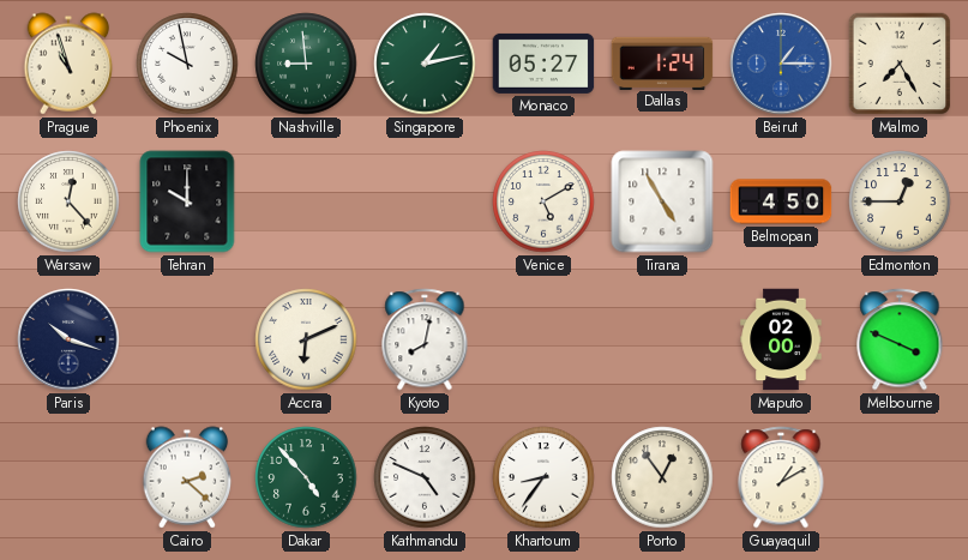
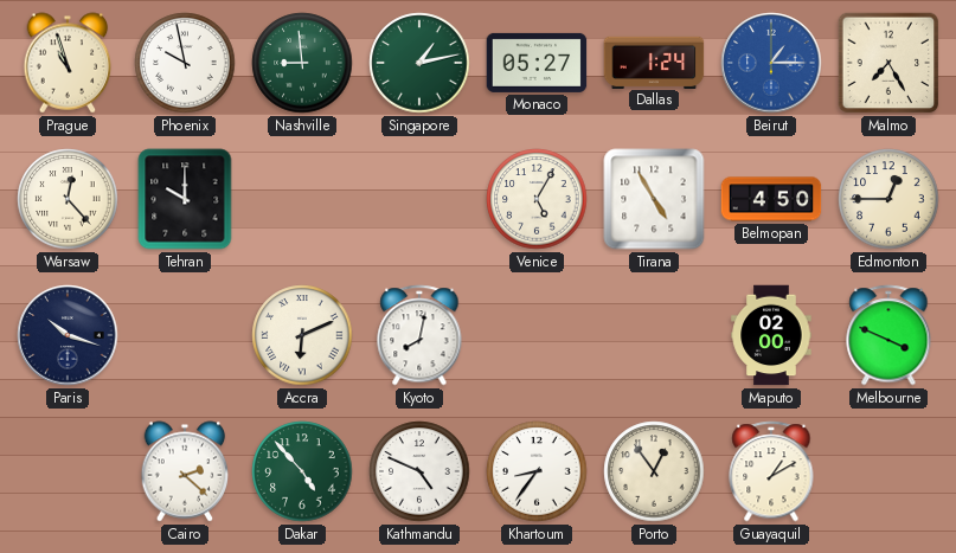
Venice: 5:10 -> 5:05 (537, 199)
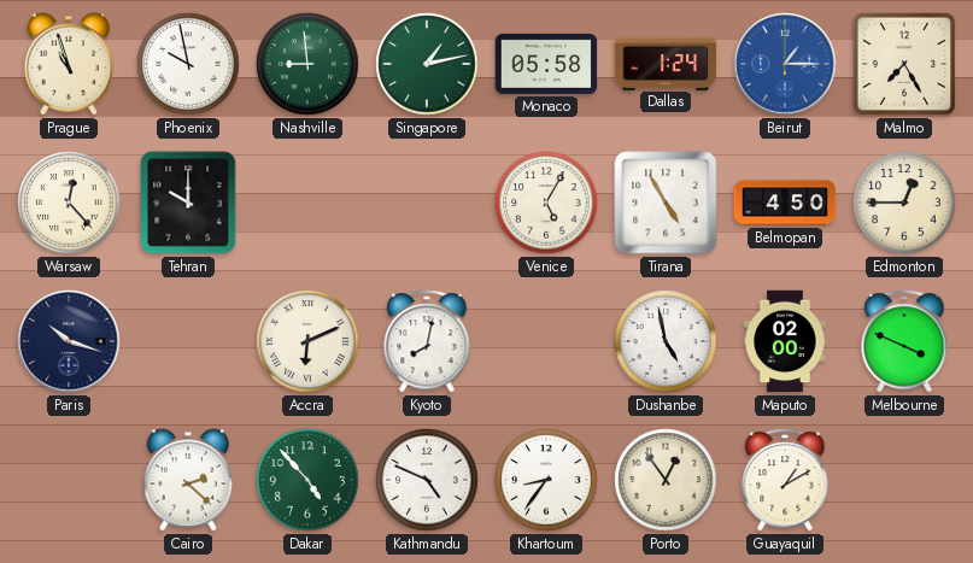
Monaco: 05:27 -> 05:58 (546, 64)
Dushanbe: none -> 4:58 (666, 341)
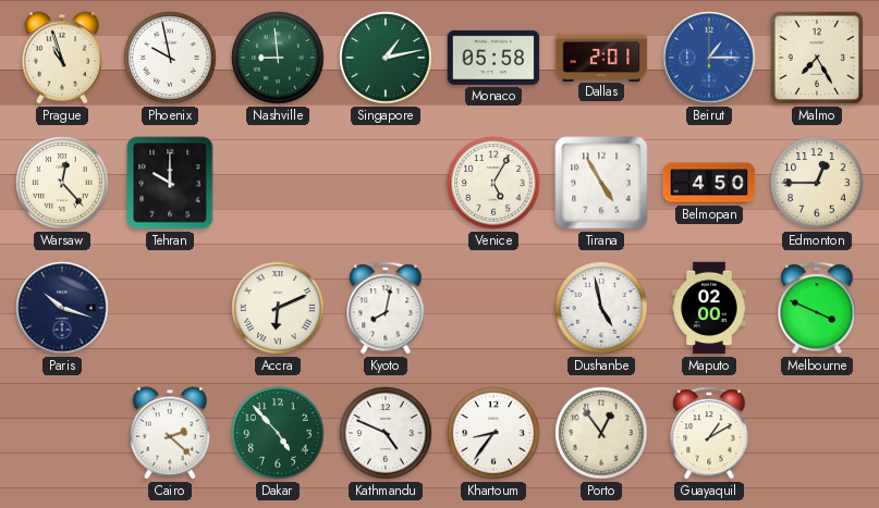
Dallas: 1:24 -> 2:01 (601, 57)
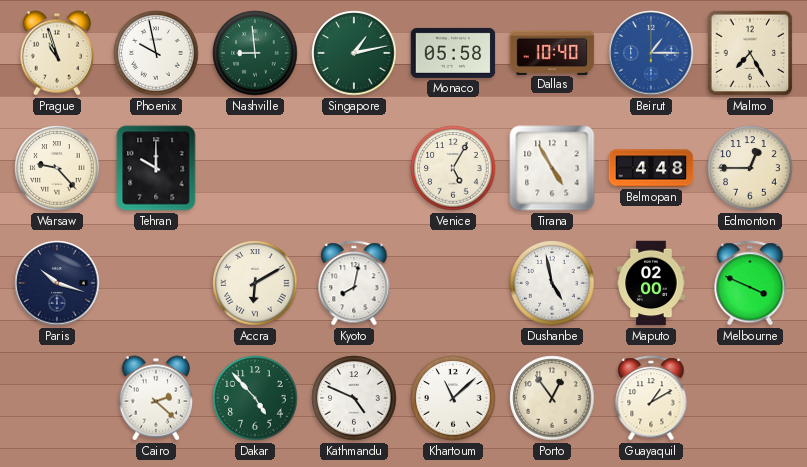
Dallas: 2:01 -> 10:40 (552, 52)
Warsaw: 12:23 -> 9:23 (57, 168)
Belmopan: 4:50 -> 4:48 (651, 168)
Accra: 6:11 -> 6:10 (255, 283)
Khartoum: 8:36 -> 11:08 (453, 398)
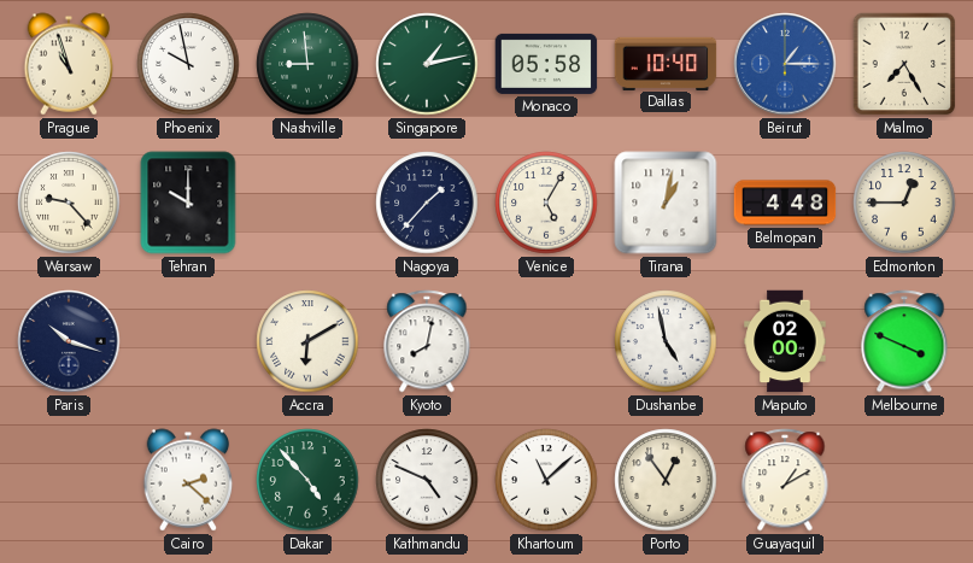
Nagoya: none -> 1:37 (427, 203)
Tirana: 4:55 -> 1:02 (666, 203)
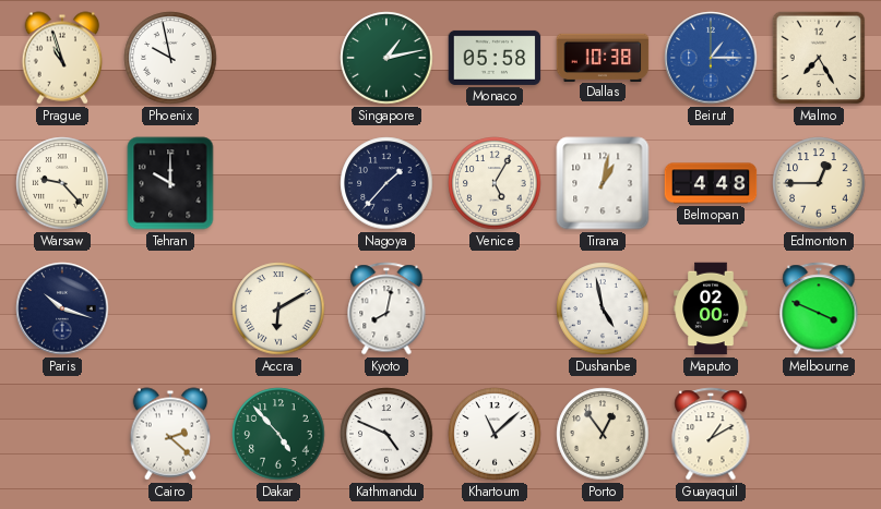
Nashville: 8:59 -> none (307, 64)
Dallas: 10:40 -> 10:38 (603, 57)
